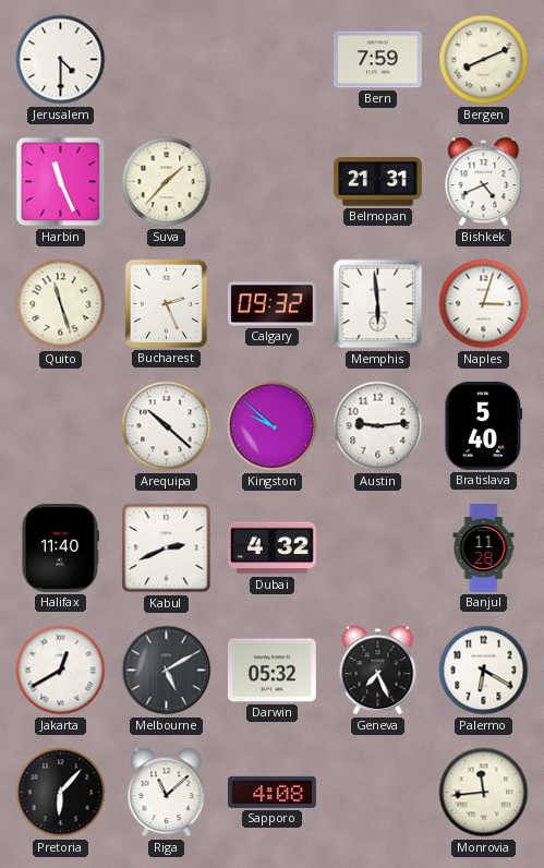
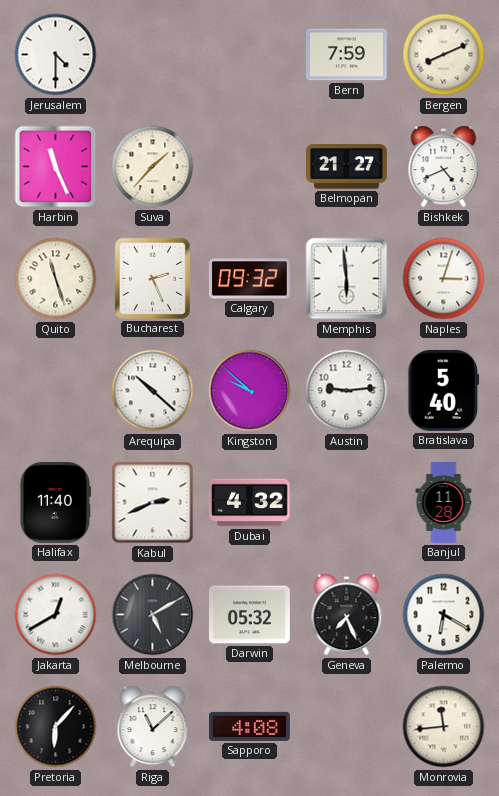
Belmopan: 21:31 -> 21:27 (346, 167)
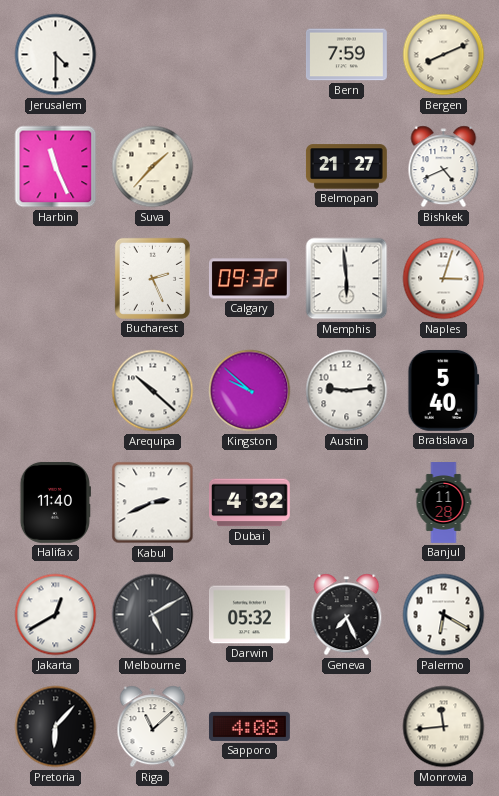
Quito: 11:27 -> none (56, 279)
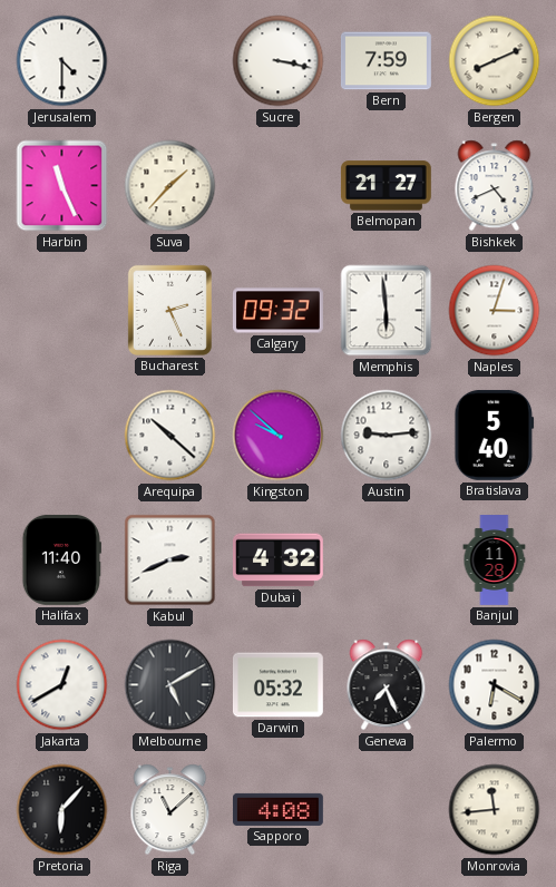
Sucre: none -> 3:17 (279, 61)
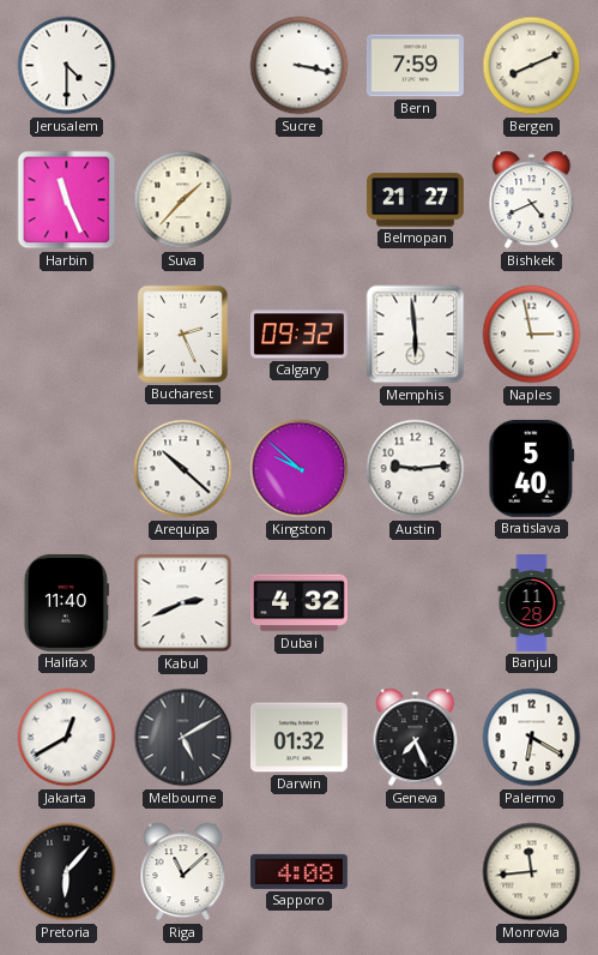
Naples: 3:03 -> 2:58 (532, 335)
Darwin: 05:32 -> 01:32 (298, 738)
